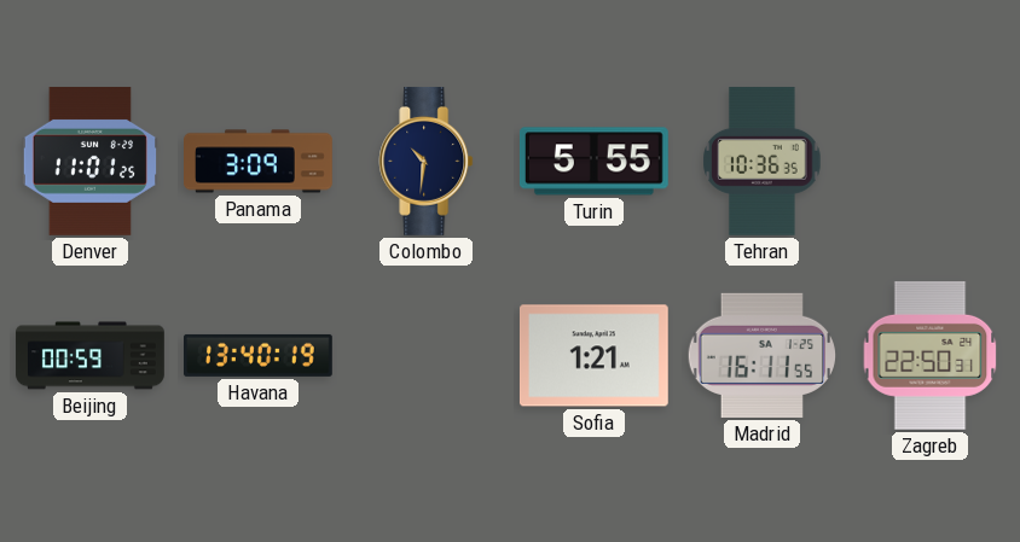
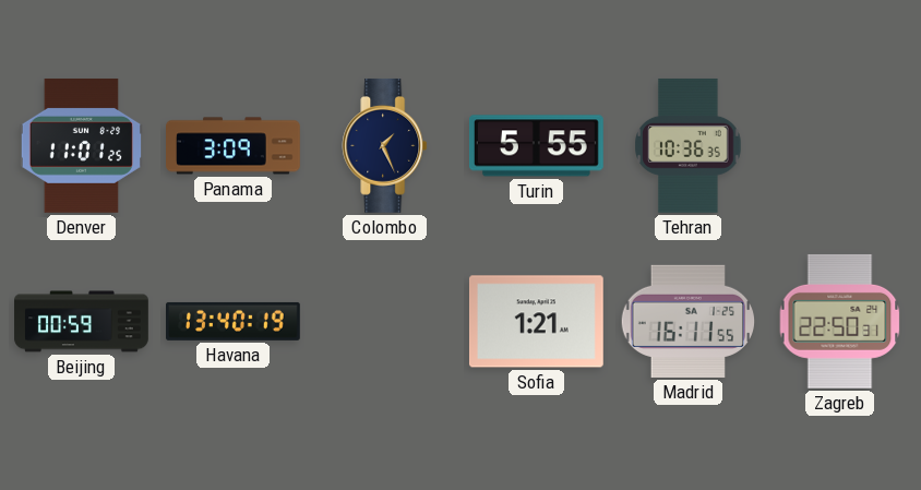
Colombo: 10:31 -> 1:26 (385, 145)
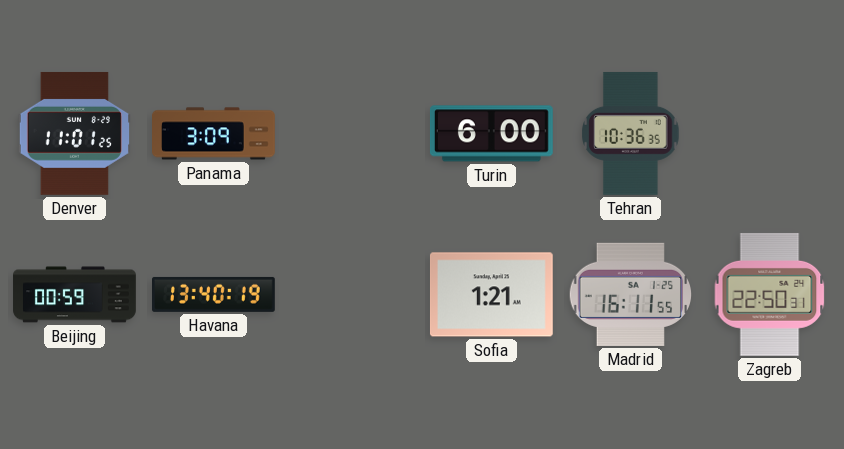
Colombo: 1:26 -> none (385, 145)
Turin: 5:55 -> 6:00 (491, 134)
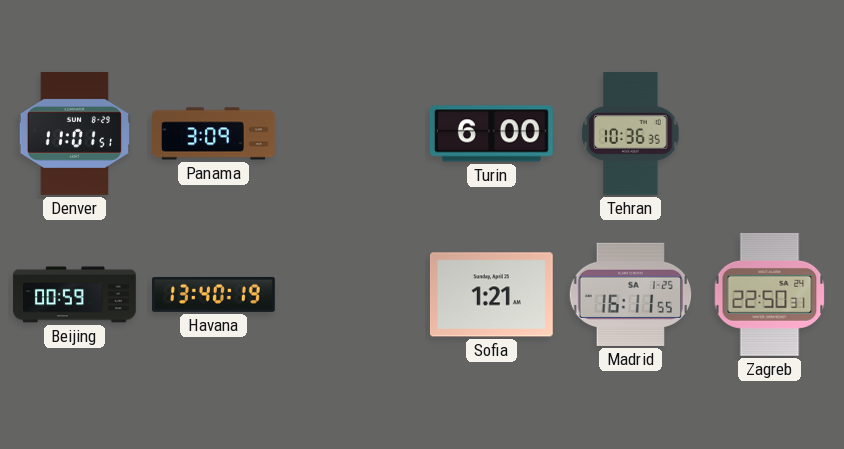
Denver: 11:01:25 -> 11:01:51 (74, 133)
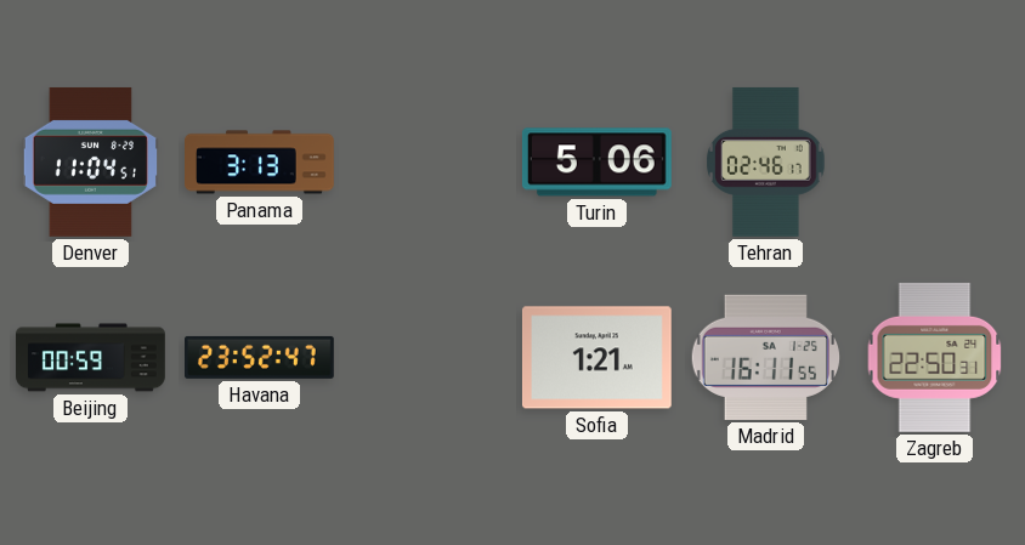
Denver: 11:01 -> 11:04 (90, 161)
Panama: 3:09 -> 3:13 (260, 163)
Turin: 6:00 -> 5:06 (596, 163)
Tehran: 10:36 -> 02:46 (766, 161)
Havana: 13:40 -> 23:52 (260, 357)
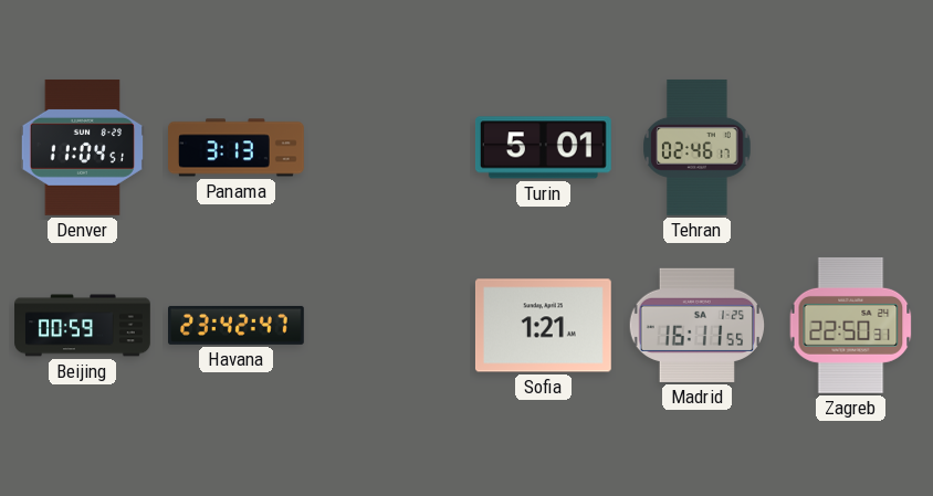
Turin: 5:06 -> 5:01 (543, 148)
Havana: 23:52 -> 23:42 (237, 325)
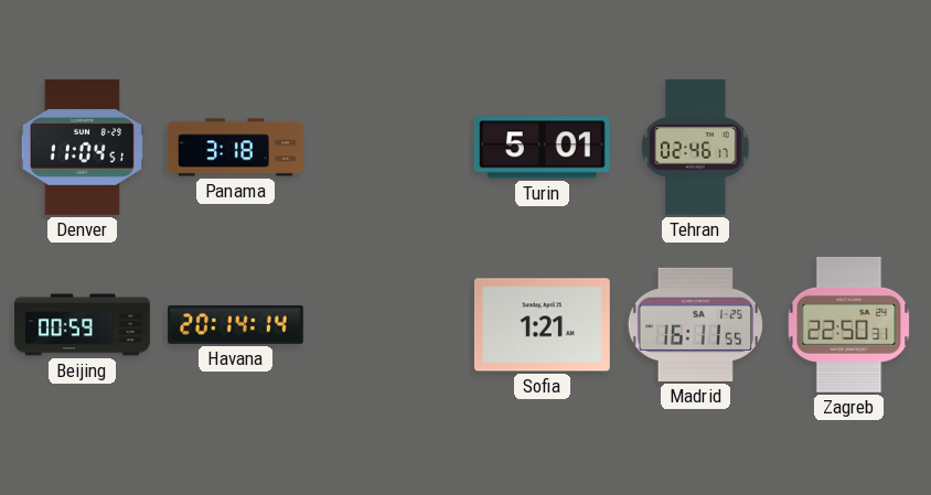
Panama: 3:13 -> 3:18 (236, 148)
Havana: 23:42 -> 20:14 (236, 324)
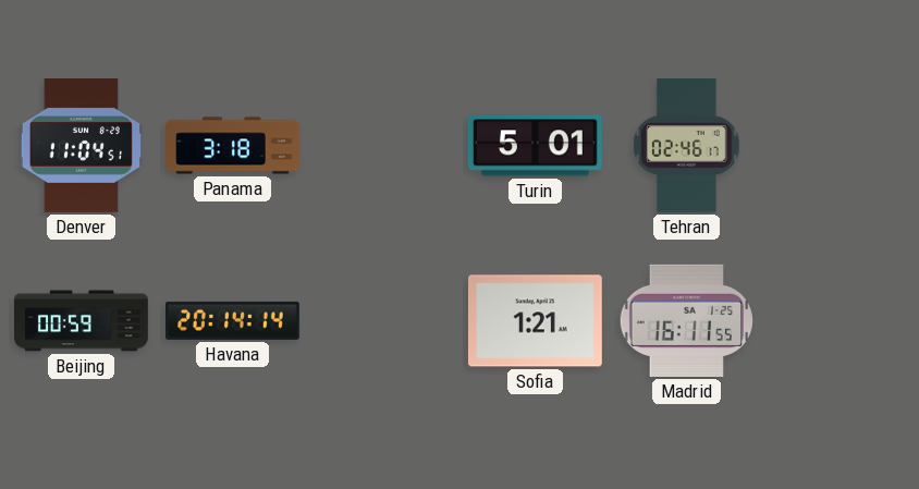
Zagreb: 22:50 -> none (849, 324)
